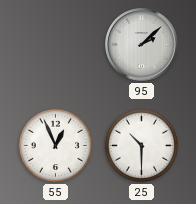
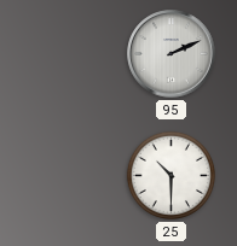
95: 2:08 -> 2:11 (172, 54)
55: 12:56 -> none (55, 145)
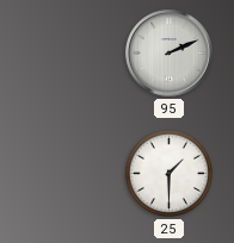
25: 10:30 -> 1:30 (168, 173)
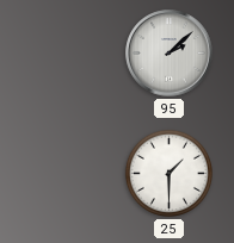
95: 2:11 -> 2:08 (170, 54)
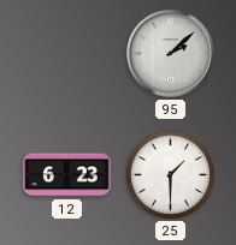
12: none -> 6:23 (67, 175)
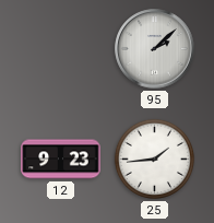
12: 6:23 -> 9:23 (61, 160)
25: 1:30 -> 1:44 (154, 159)
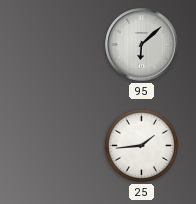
95: 2:08 -> 6:08 (142, 45)
12: 9:23 -> none (61, 160)
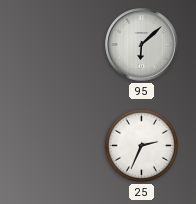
25: 1:44 -> 2:34 (141, 145)
